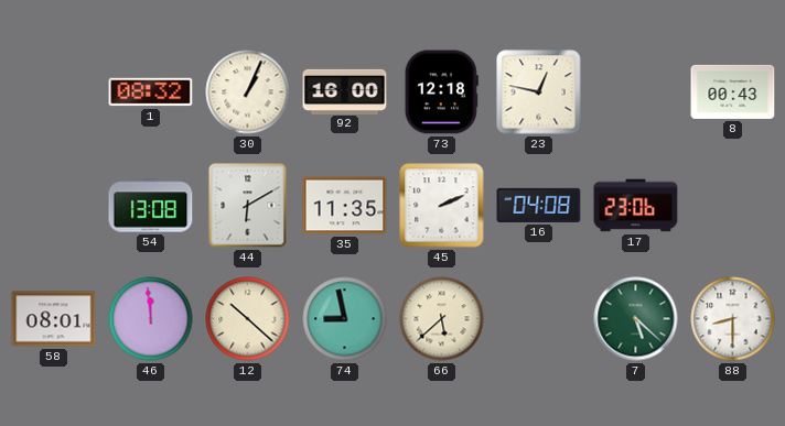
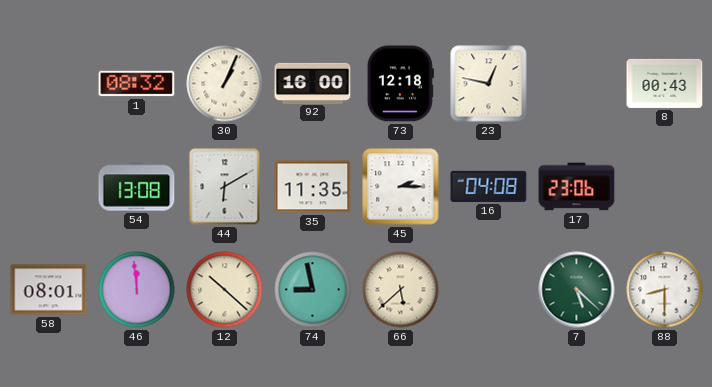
45: 2:11 -> 2:15 (401, 187)
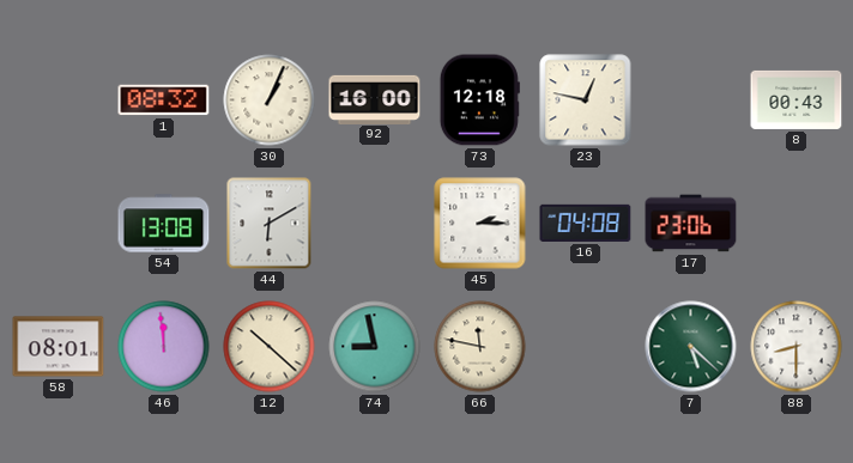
35: 11:35 -> none (313, 187)
66: 5:38 -> 11:47 (480, 347)
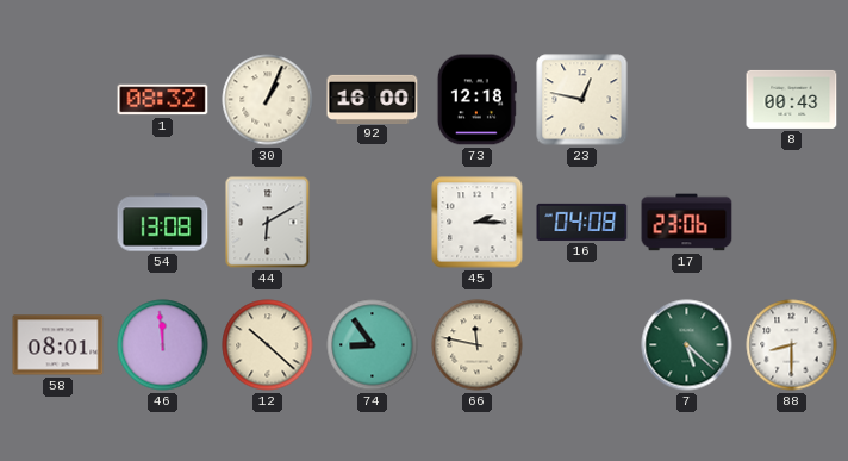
74: 8:58 -> 8:54 (373, 345)
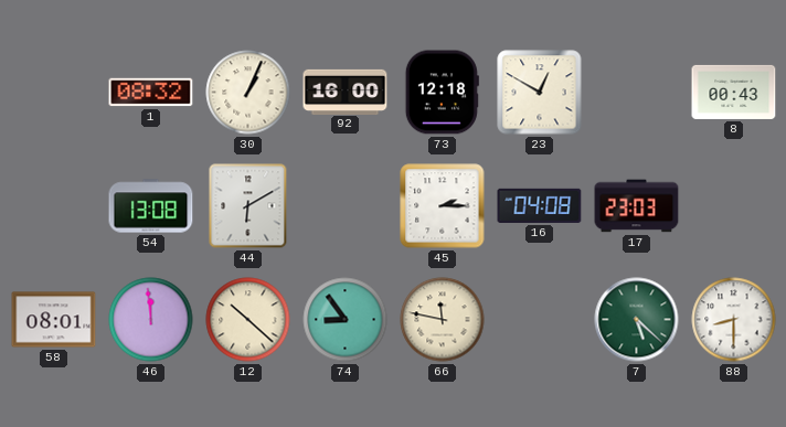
23: 12:47 -> 12:50 (540, 93)
17: 23:06 -> 23:03 (637, 206)
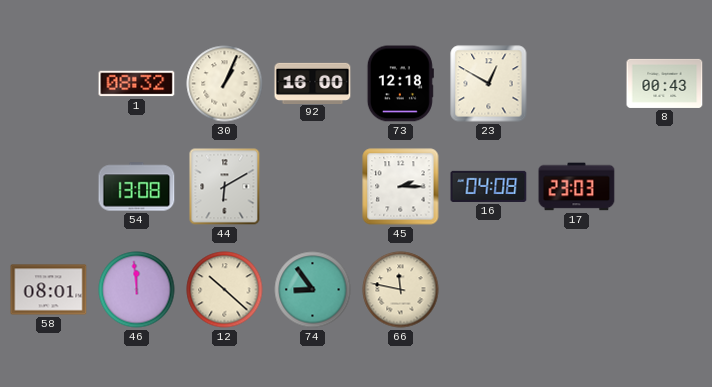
7: 5:22 -> none (637, 320)
88: 8:30 -> none (734, 320)
